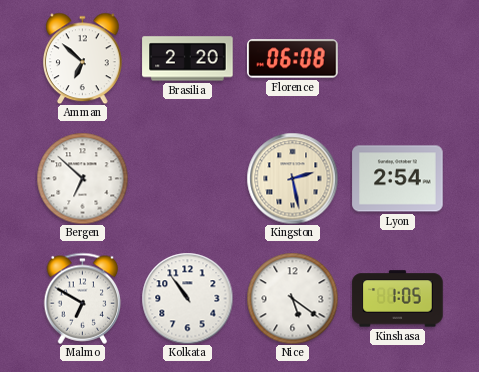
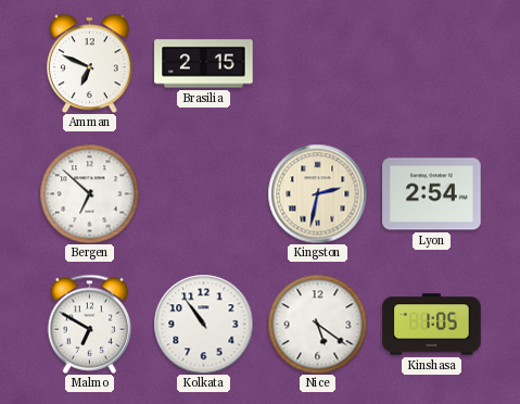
Amman: 6:52 -> 6:49 (89, 63)
Brasilia: 2:20 -> 2:15 (204, 64)
Florence: 06:08 -> none (293, 59)
Kingston: 2:28 -> 2:32 (317, 193)
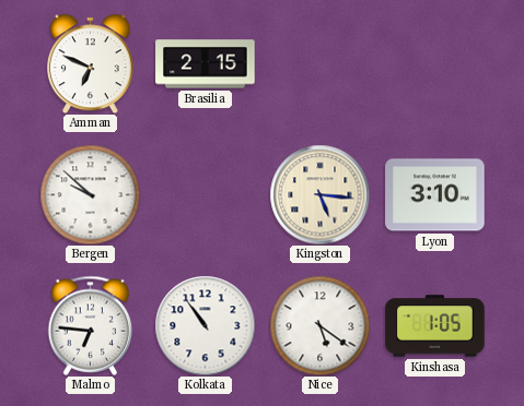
Bergen: 6:52 -> 9:52 (90, 194)
Kingston: 2:32 -> 5:16 (319, 194)
Lyon: 2:54 -> 3:10 (435, 195)
Malmo: 6:50 -> 6:46 (91, 325)
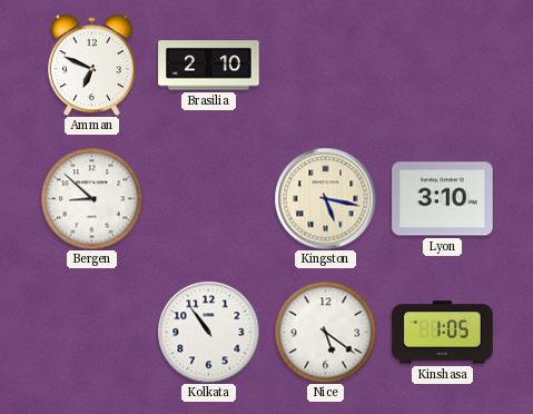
Brasilia: 2:15 -> 2:10 (209, 66)
Bergen: 9:52 -> 8:52 (91, 198)
Kingston: 5:16 -> 5:17 (325, 198)
Malmo: 6:46 -> none (91, 325)
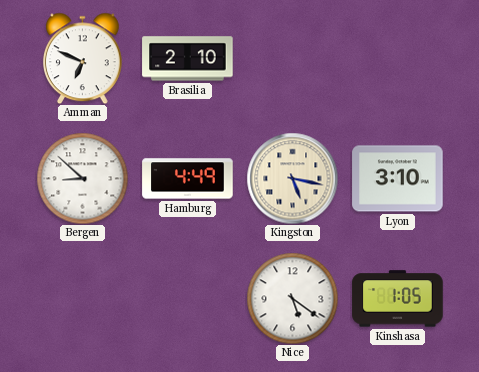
Hamburg: none -> 4:49 (188, 179)
Kolkata: 10:54 -> none (208, 332)
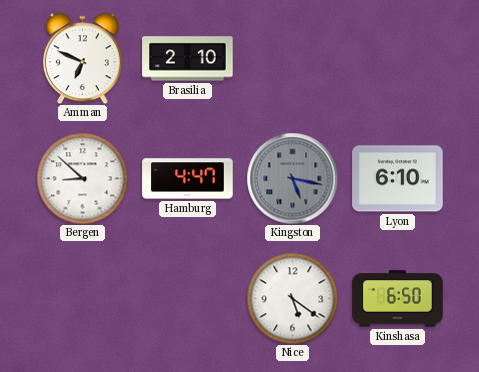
Hamburg: 4:49 -> 4:47 (188, 179)
Kingston dial: cream -> grey (292, 178)
Lyon: 3:10 -> 6:10 (398, 179)
Kinshasa: 1:05 -> 6:50 (398, 299)
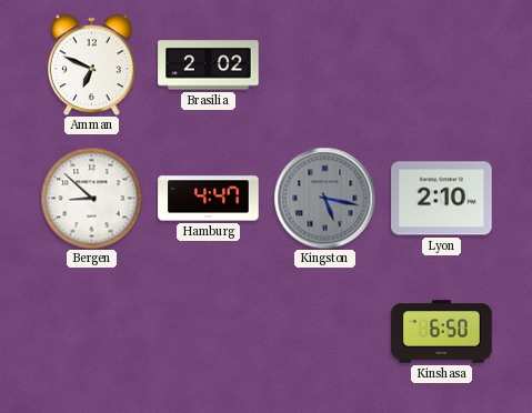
Brasilia: 2:10 -> 2:02 (209, 66)
Lyon: 6:10 -> 2:10 (442, 199)
Nice: 5:21 -> none (292, 298)
